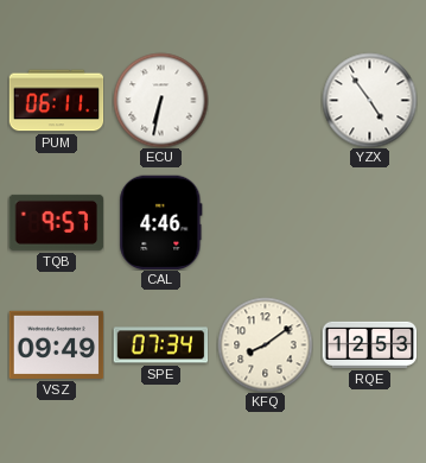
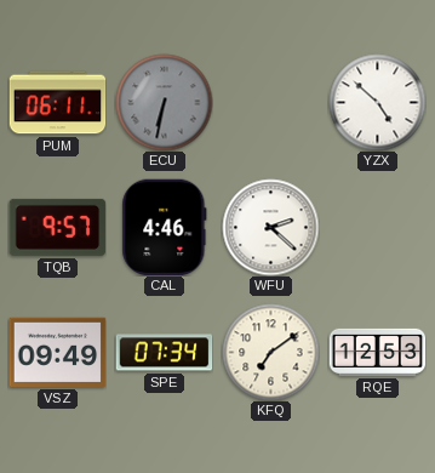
ECU dial: white -> grey (164, 102)
YZX: 4:54 -> 4:52 (377, 102)
WFU: none -> 2:22 (270, 227)
KFQ: 8:09 -> 7:09 (270, 352)
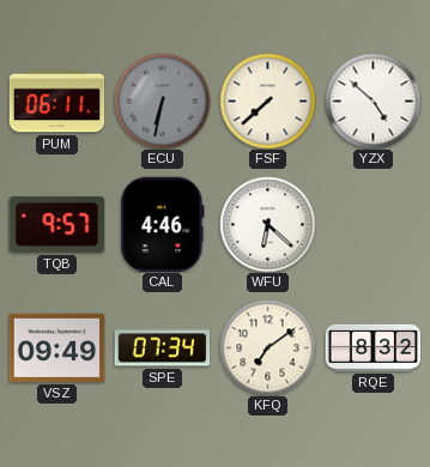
FSF: none -> 7:38 (267, 101)
WFU: 2:22 -> 6:22 (267, 224)
RQE: 12:53 -> 8:32 (373, 347)
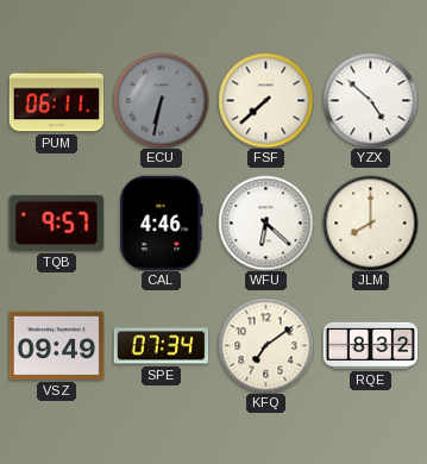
JLM: none -> 8:00 (370, 222)
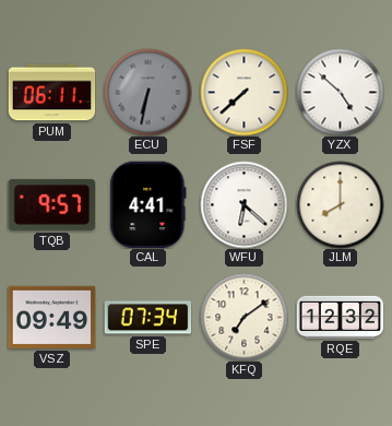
CAL: 4:46 -> 4:41 (149, 204)
RQE: 8:32 -> 12:32 (340, 317)
